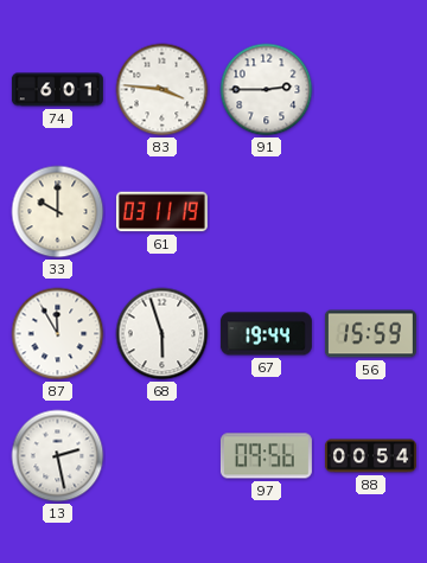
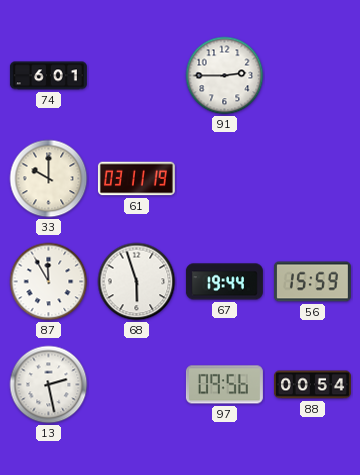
83: 3:46 -> none (162, 90)
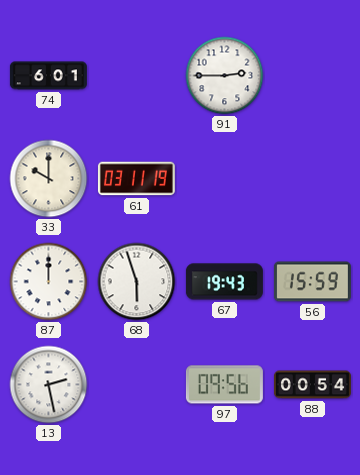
87: 11:55 -> 12:00 (49, 282)
67: 19:44 -> 19:43 (224, 282)
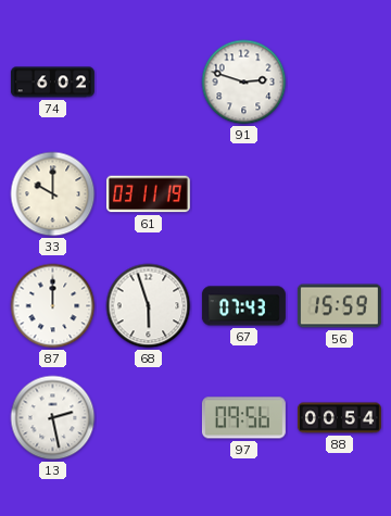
74: 6:01 -> 6:02 (52, 83)
91: 2:45 -> 2:48 (244, 83)
67: 19:43 -> 07:43 (243, 306)
